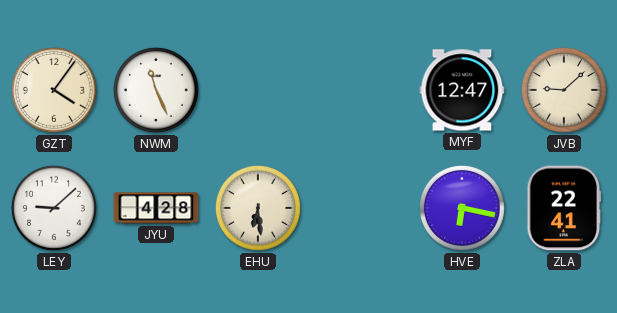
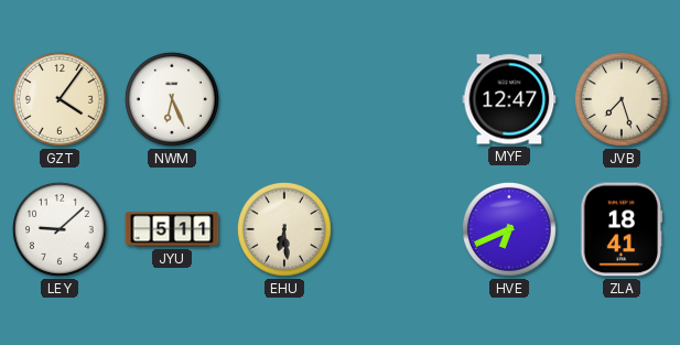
NWM: 11:26 -> 6:26 (172, 99)
JVB: 9:08 -> 7:27 (622, 99)
JYU: 4:28 -> 5:11 (172, 229)
HVE: 6:17 -> 6:41 (509, 229)
ZLA: 22:41 -> 18:41 (622, 229)
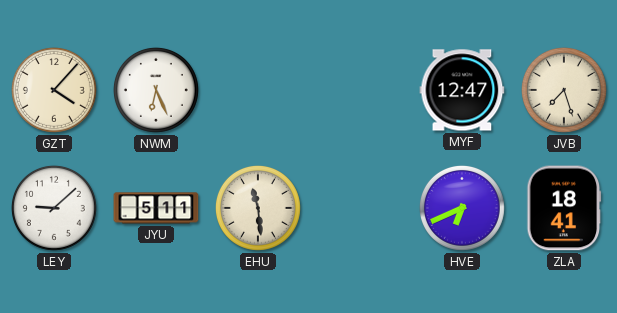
GZT: 4:06 -> 4:07 (54, 90)
EHU: 6:29 -> 11:29 (258, 208)
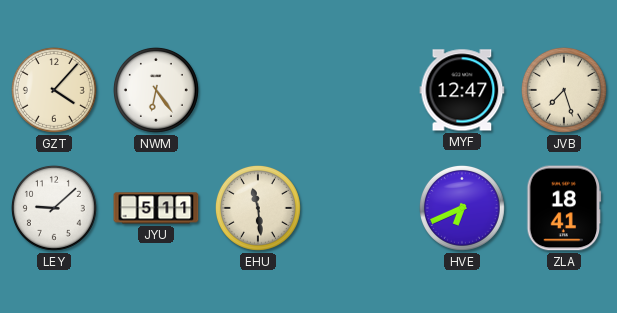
NWM: 6:26 -> 6:24 (156, 90)
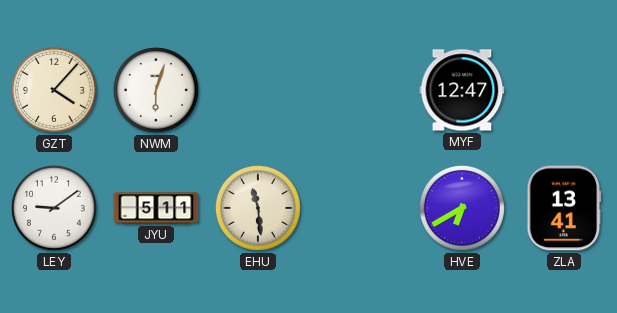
NWM: 6:24 -> 6:03 (156, 90)
JVB: 7:27 -> none (564, 90)
LEY: 9:08 -> 9:09 (54, 208)
HVE: 6:41 -> 6:40 (462, 208)
ZLA: 18:41 -> 13:41 (564, 208)
